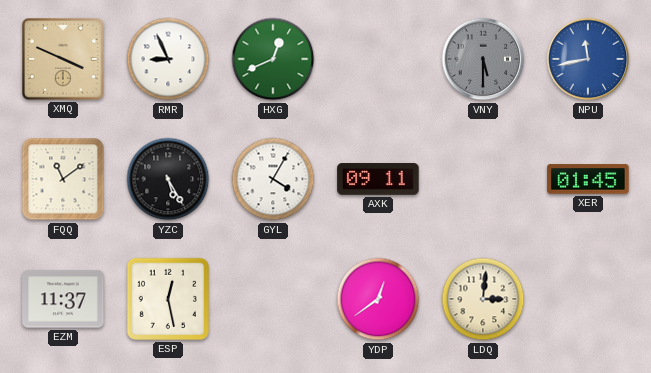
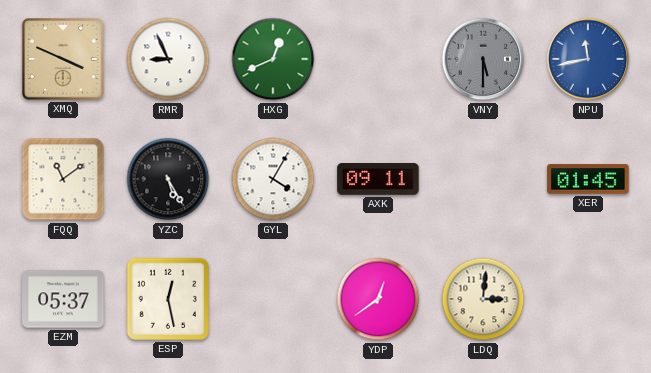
EZM: 11:37 -> 05:37 (63, 299)
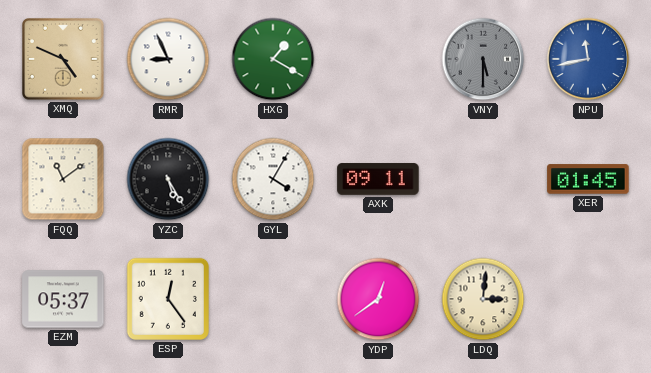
XMQ: 3:49 -> 4:49 (64, 60)
HXG: 12:41 -> 1:20 (273, 59)
ESP: 12:28 -> 12:24 (168, 299)
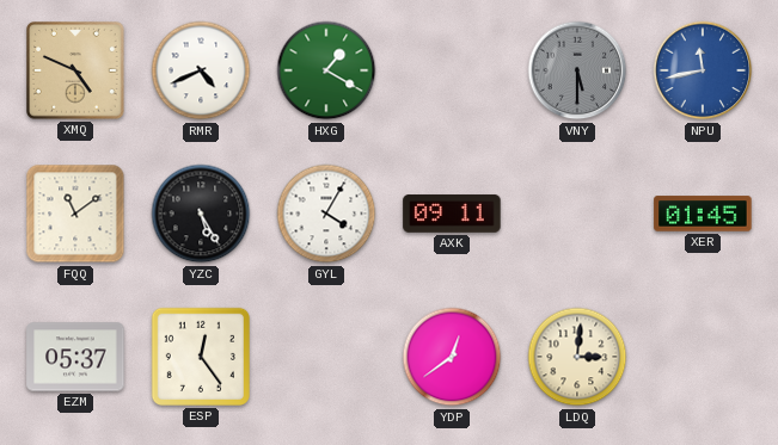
RMR: 8:56 -> 4:41 (201, 70)
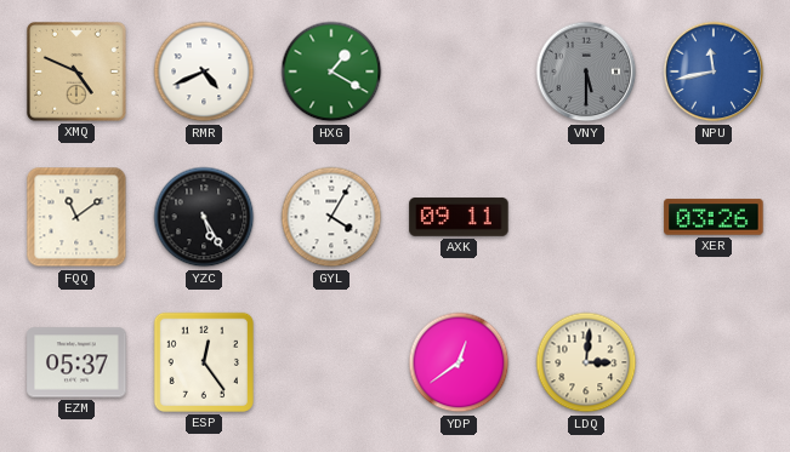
XER: 01:45 -> 03:26 (714, 217)
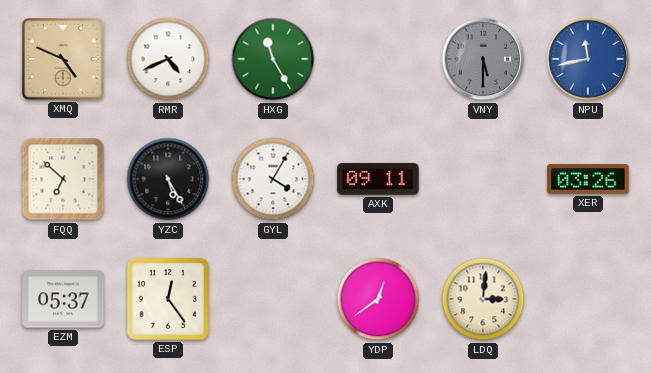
HXG: 1:20 -> 11:25 (273, 59)
FQQ: 11:09 -> 6:52 (63, 179)
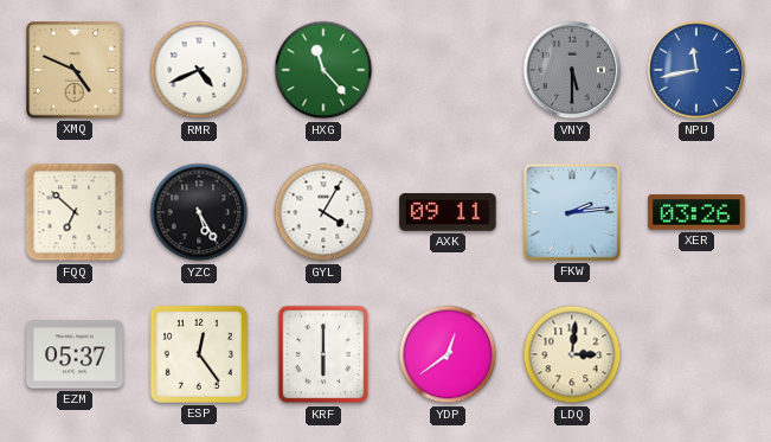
HXG: 11:25 -> 11:23 (323, 70)
FKW: none -> 2:14 (573, 213)
KRF: none -> 6:00 (323, 354)
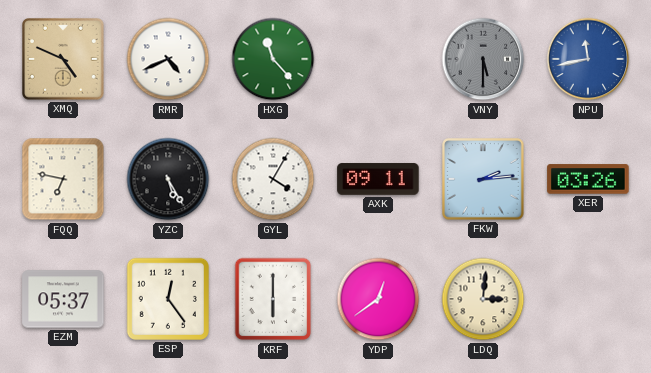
FQQ: 6:52 -> 6:47 (63, 179)
